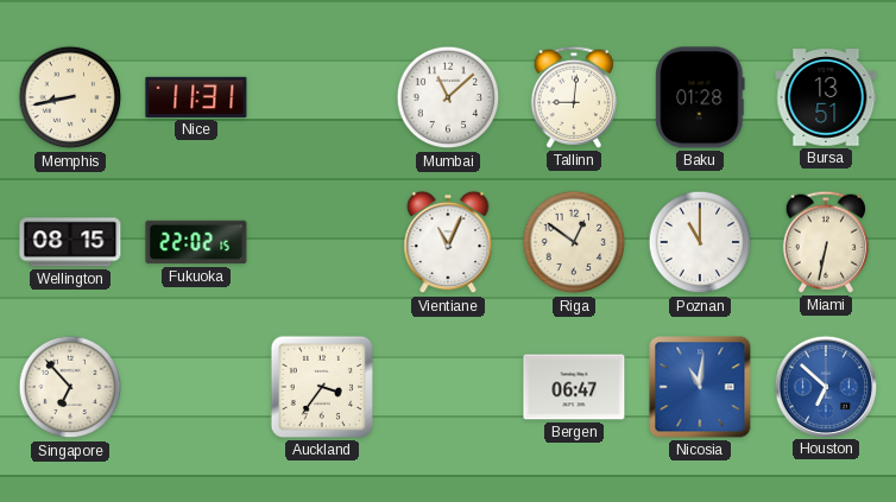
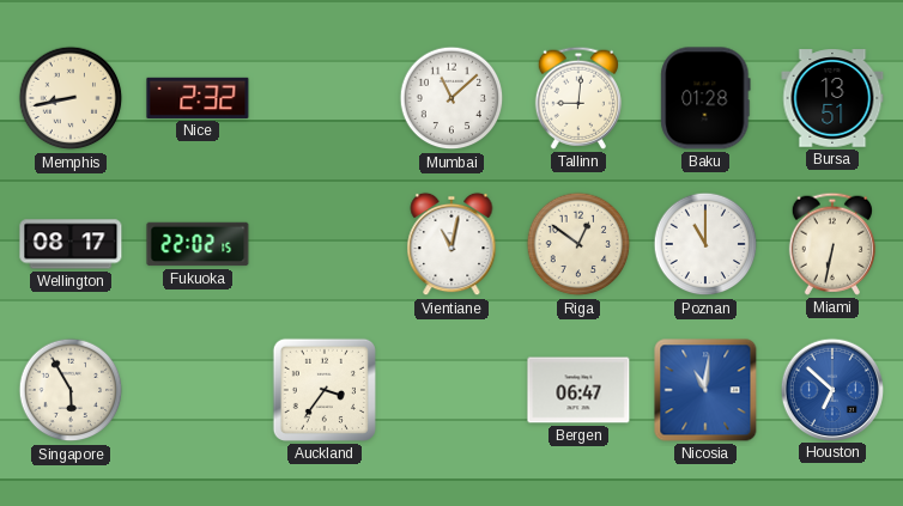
Nice: 11:31 -> 2:32 (198, 98)
Wellington: 08:15 -> 08:17 (71, 244)
Vientiane: 11:04 -> 11:02 (452, 244)
Singapore: 6:53 -> 5:55 (71, 390)
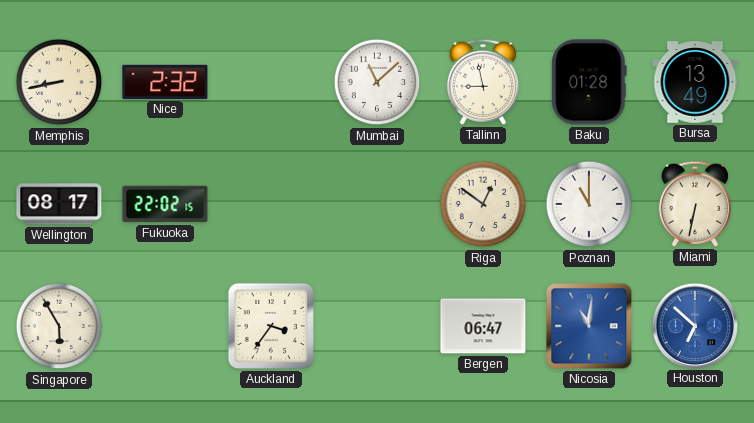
Tallinn: 9:01 -> 8:58 (482, 82)
Bursa: 13:51 -> 13:49 (695, 82)
Vientiane: 11:02 -> none (452, 244)
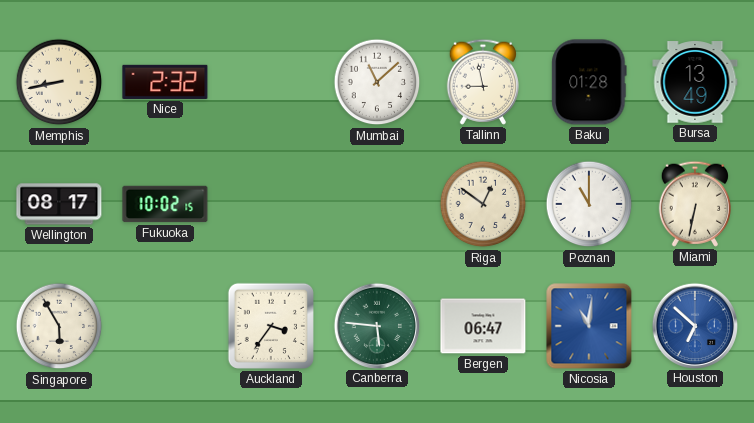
Fukuoka: 22:02 -> 10:02 (165, 204)
Canberra: none -> 5:46 (376, 325)
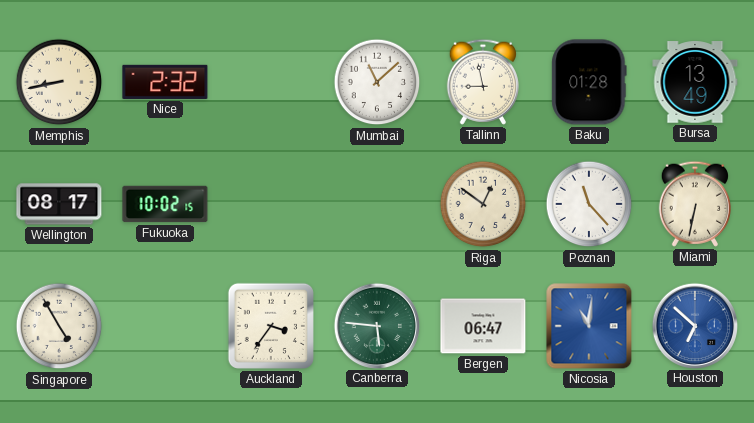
Poznan: 11:00 -> 11:23 (589, 204)
Singapore: 5:55 -> 4:55 (59, 326)
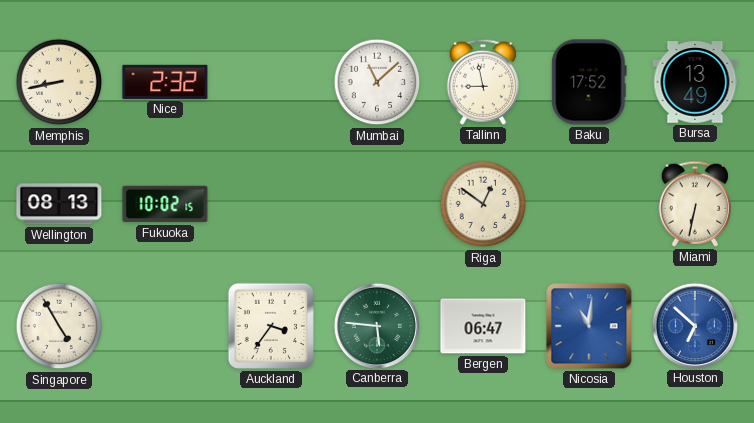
Baku: 01:28 -> 17:52 (589, 82)
Wellington: 08:17 -> 08:13 (59, 204)
Poznan: 11:23 -> none (589, 204)
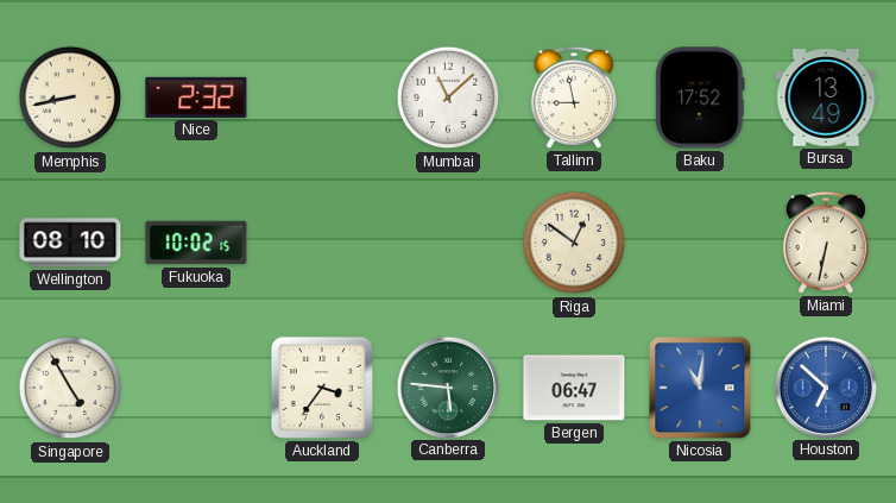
Wellington: 08:13 -> 08:10 (70, 243)
